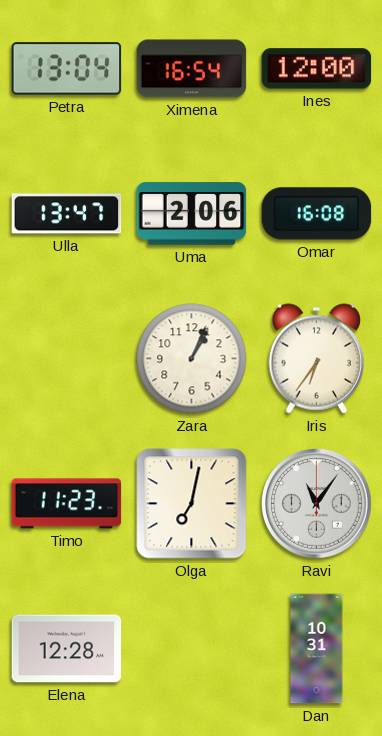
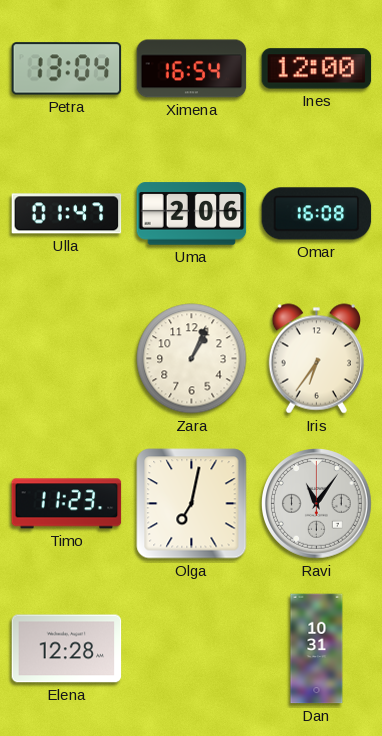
Ulla: 13:47 -> 01:47 (67, 214)
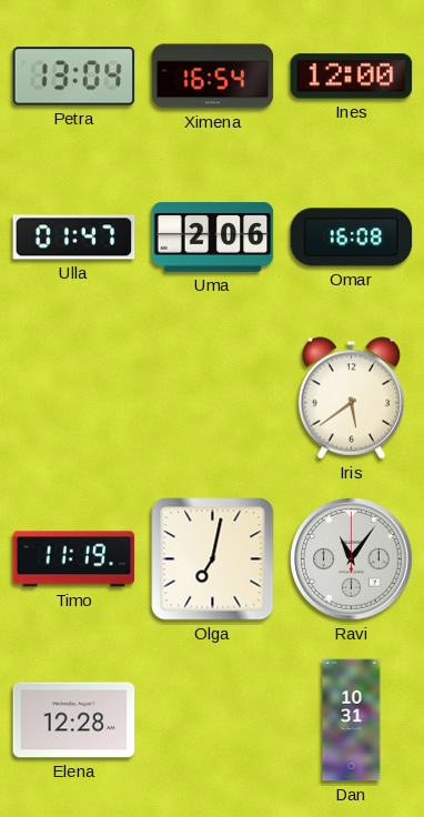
Zara: 1:04 -> none (192, 359)
Iris: 6:36 -> 5:39 (351, 399)
Timo: 11:23 -> 11:19 (74, 559)
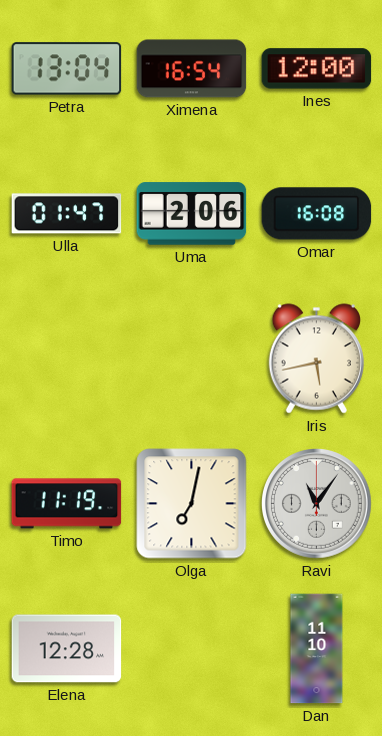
Iris: 5:39 -> 5:43 (316, 359)
Dan: 10:31 -> 11:10 (317, 649)
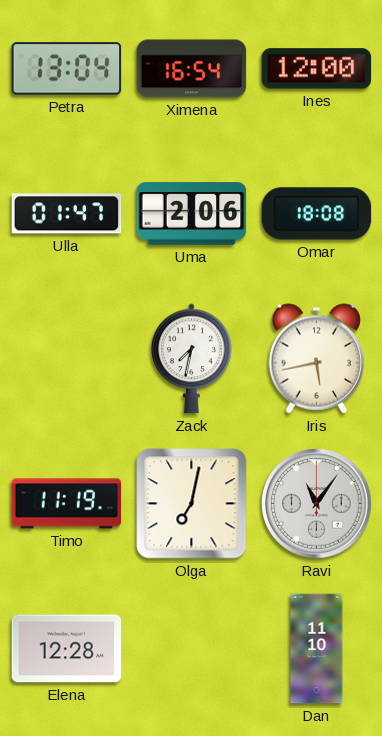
Omar: 16:08 -> 18:08 (317, 214)
Zack: none -> 7:32 (192, 359)
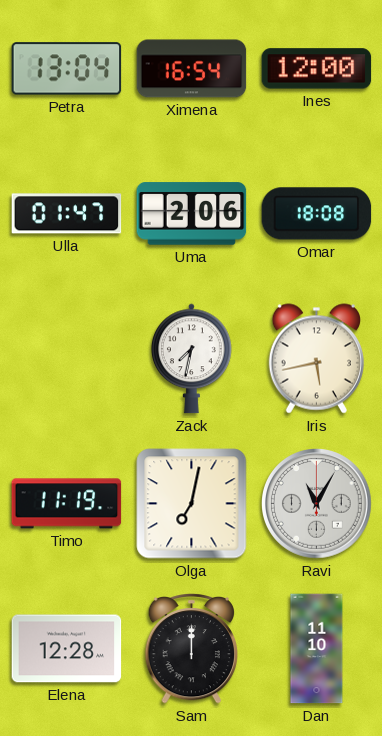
Ravi: 11:06 -> 11:05 (317, 504)
Sam: none -> 12:00 (191, 649)
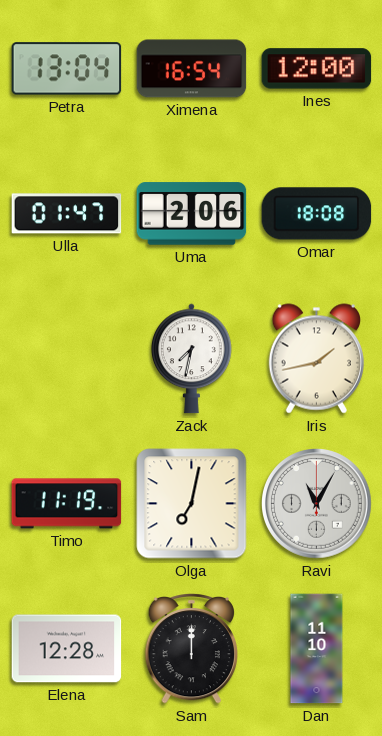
Iris: 5:43 -> 1:43 (316, 359)
